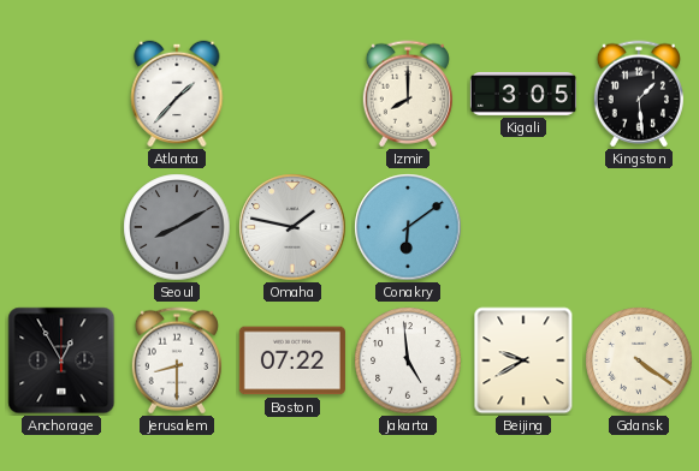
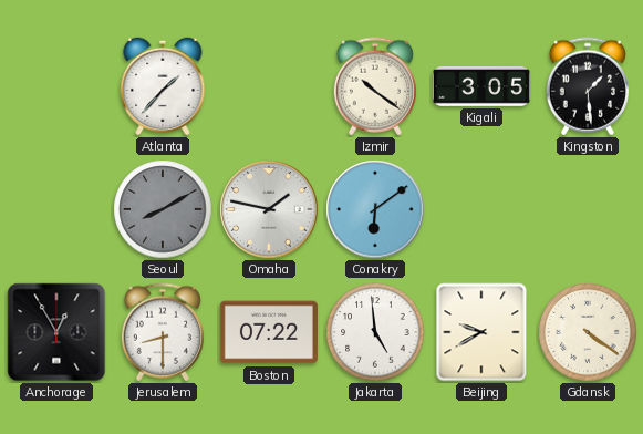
Izmir: 8:00 -> 10:21 (375, 86)
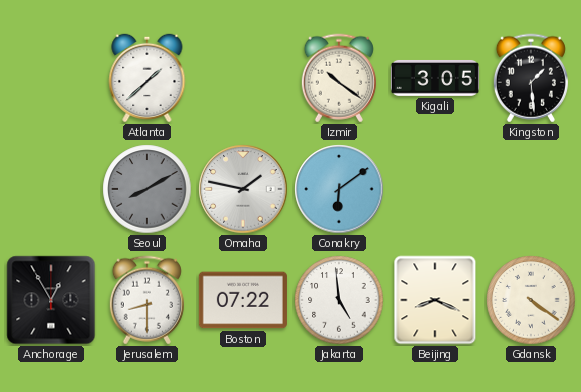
Atlanta: 1:37 -> 1:38 (147, 78)
Beijing: 9:40 -> 8:19 (435, 300)
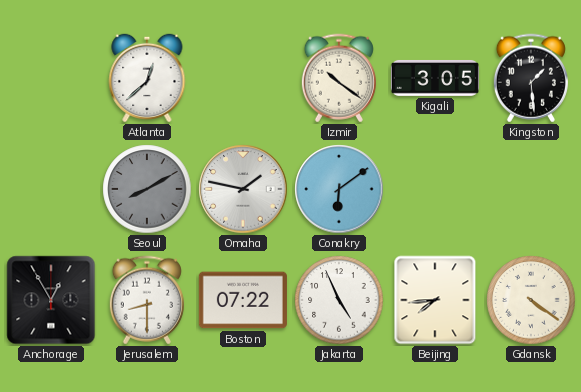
Atlanta: 1:38 -> 12:38 (147, 78)
Jakarta: 4:59 -> 4:56 (339, 300)
Beijing: 8:19 -> 7:44 (435, 300)
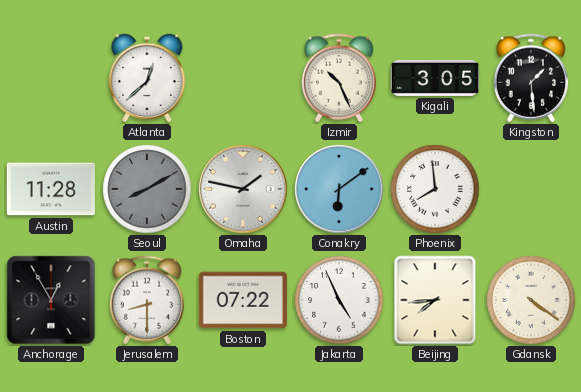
Izmir: 10:21 -> 10:26 (339, 78)
Austin: none -> 11:28 (51, 189)
Phoenix: none -> 7:59 (435, 189)
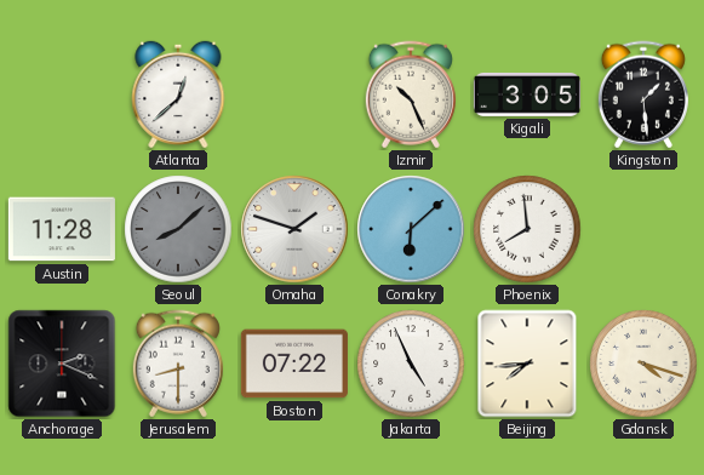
Seoul: 8:10 -> 8:08 (178, 229)
Omaha: 1:47 -> 1:48 (294, 229)
Conakry: 6:09 -> 6:08 (411, 229)
Anchorage: 12:55 -> 2:19 (62, 364)
Gdansk: 4:21 -> 4:18 (643, 364)
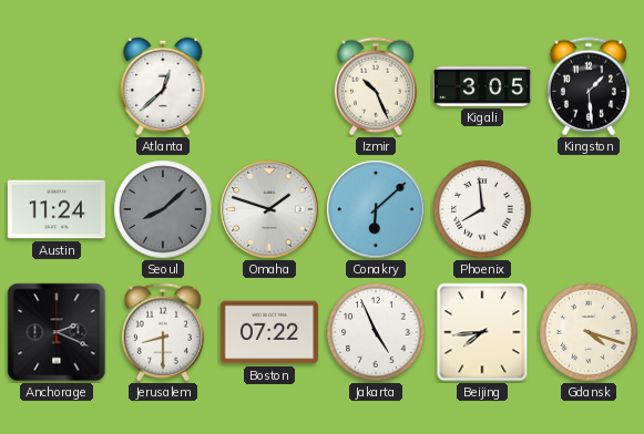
Austin: 11:28 -> 11:24 (57, 209)
